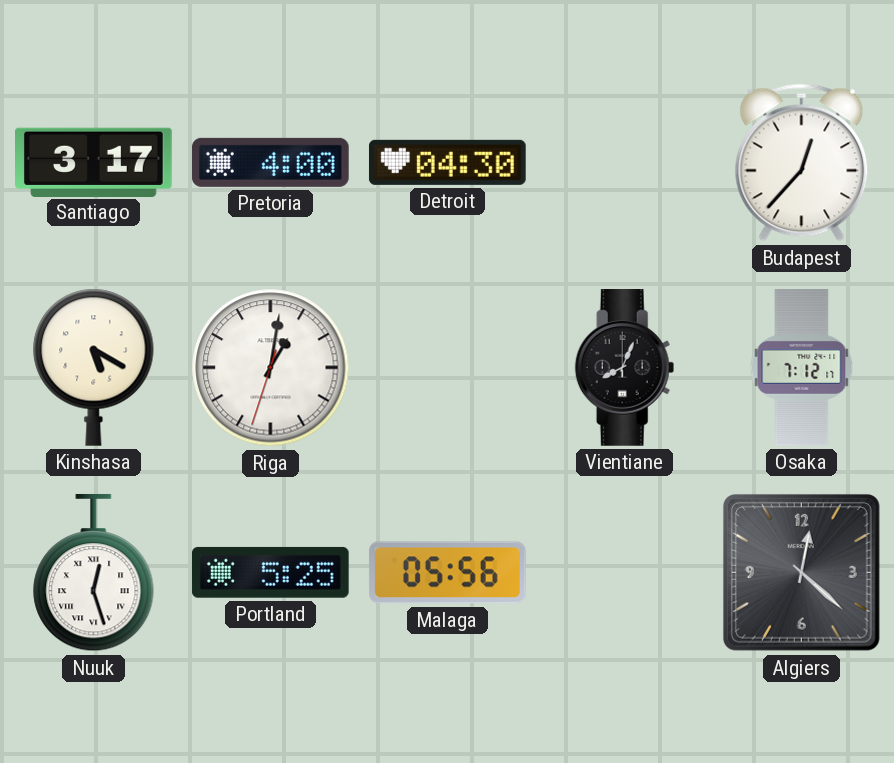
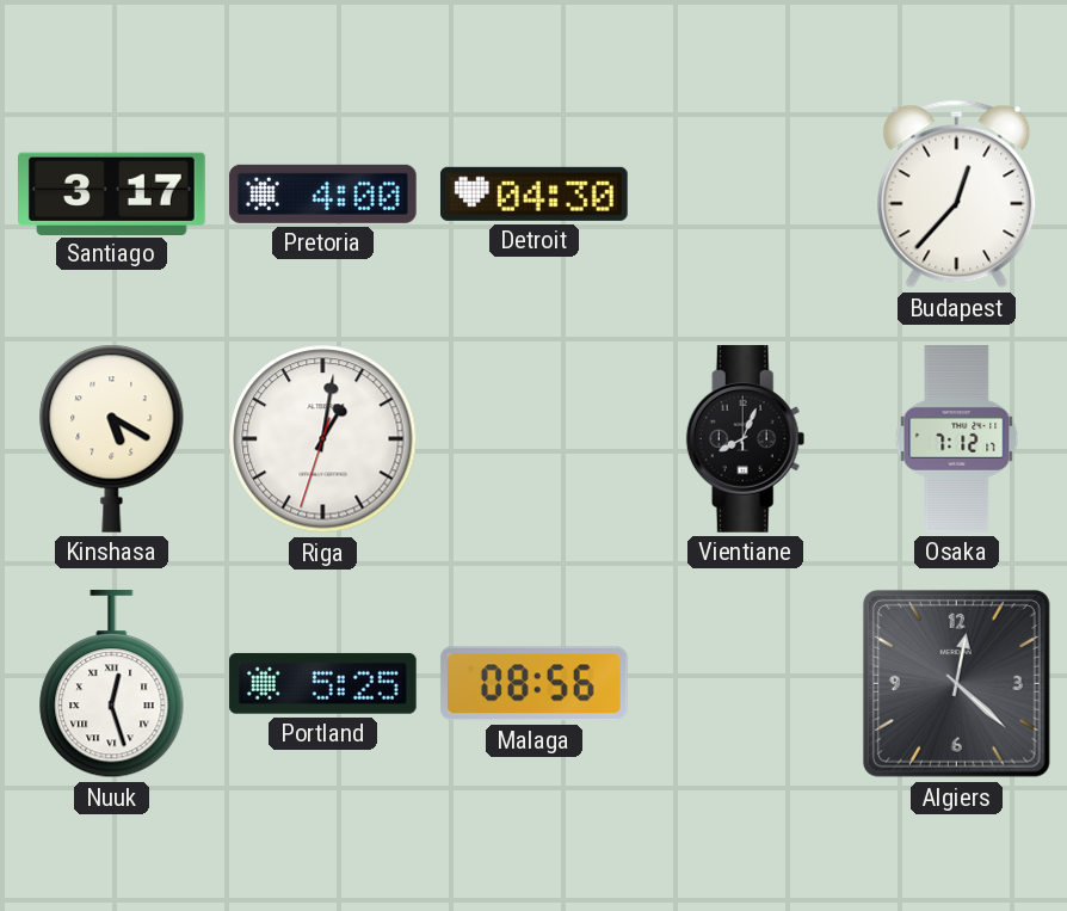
Malaga: 05:56 -> 08:56 (533, 684)
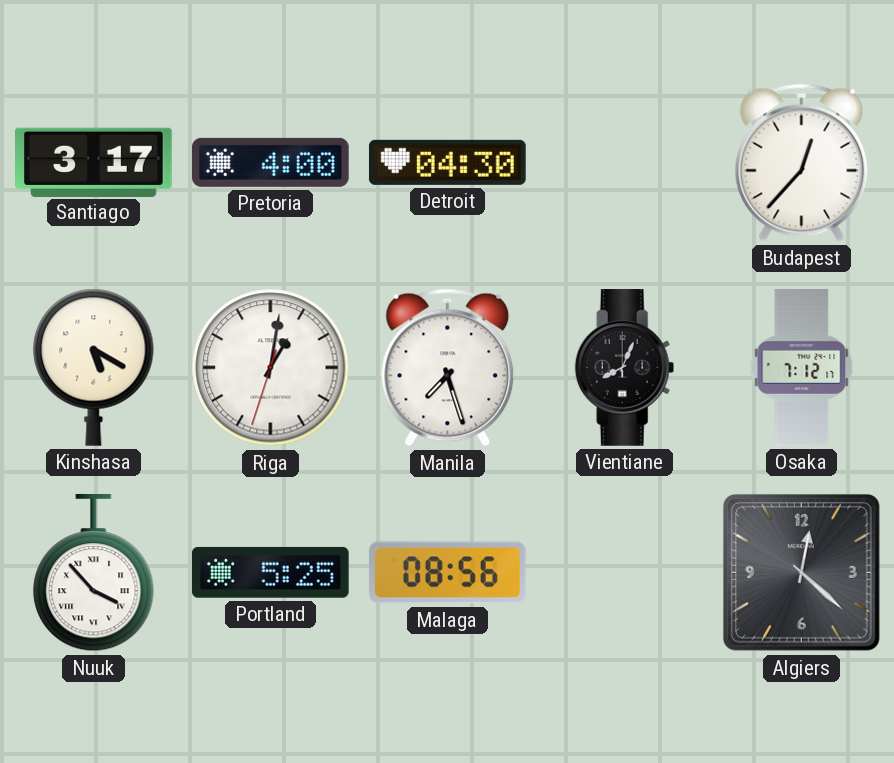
Manila: none -> 7:27 (448, 368)
Nuuk: 12:27 -> 3:53 (94, 573)
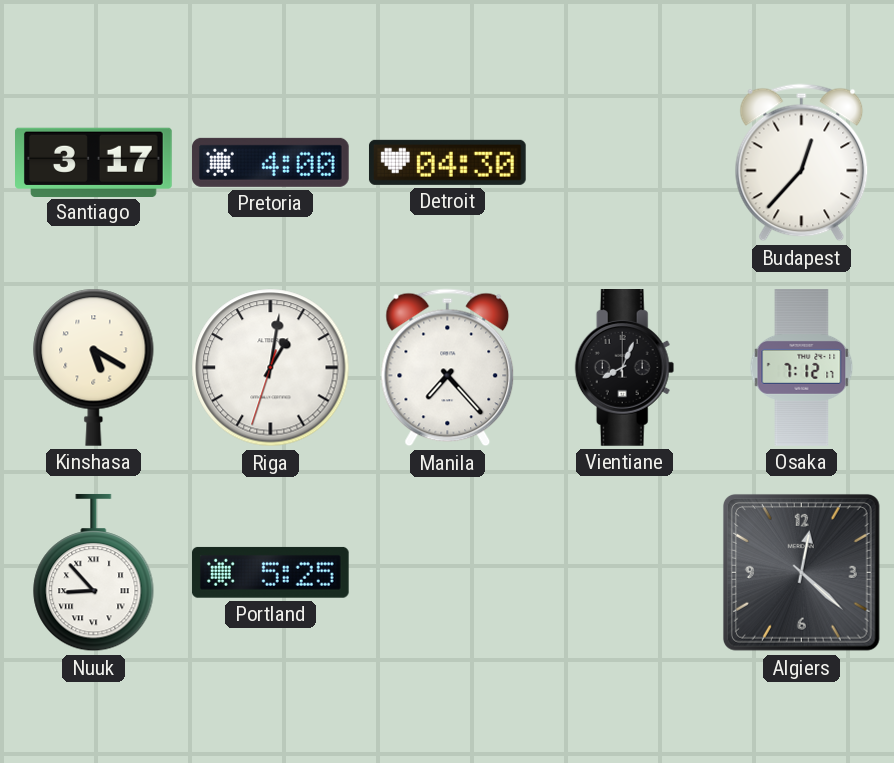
Manila: 7:27 -> 7:23 (448, 368)
Nuuk: 3:53 -> 8:53 (94, 573)
Malaga: 08:56 -> none (447, 573)
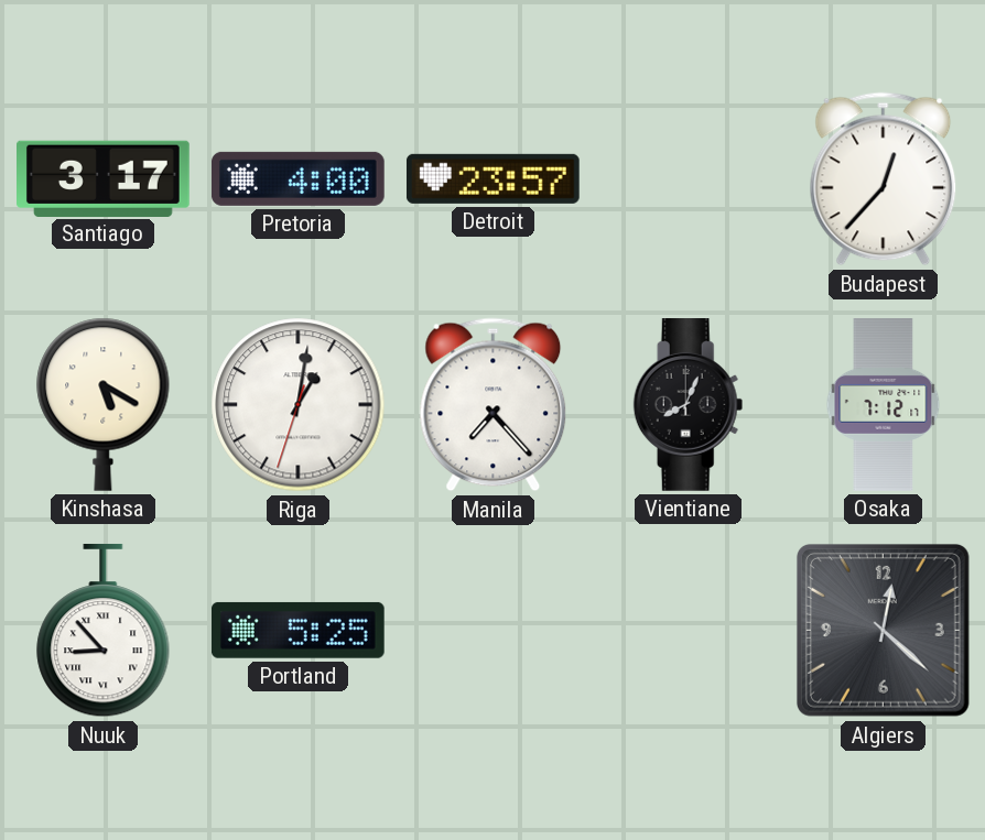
Detroit: 04:30 -> 23:57 (492, 178)
